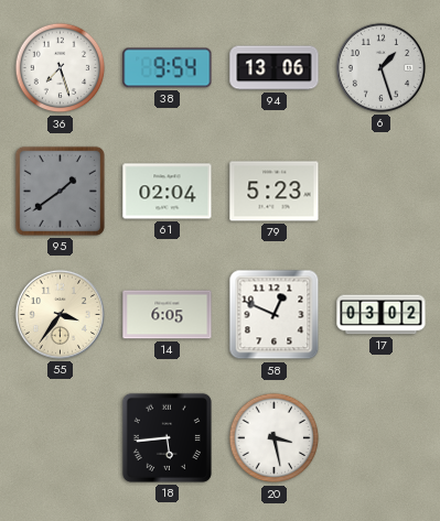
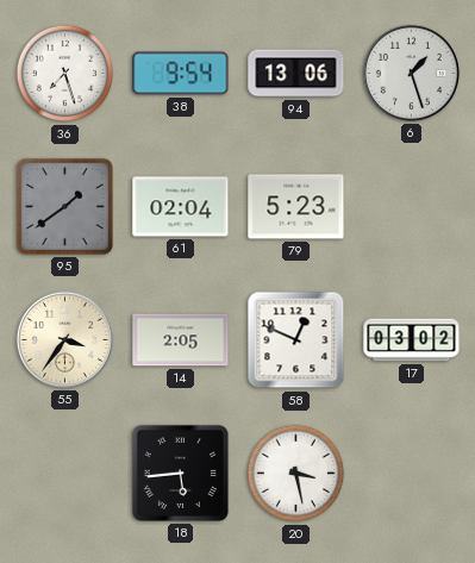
14: 6:05 -> 2:05 (181, 340)
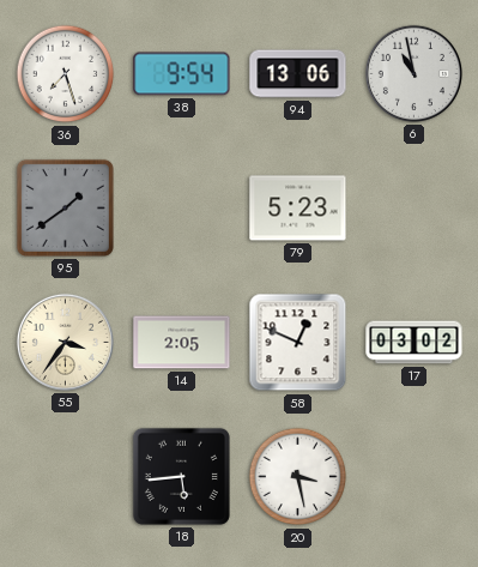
6: 1:27 -> 10:58 (413, 73)
61: 02:04 -> none (181, 207)
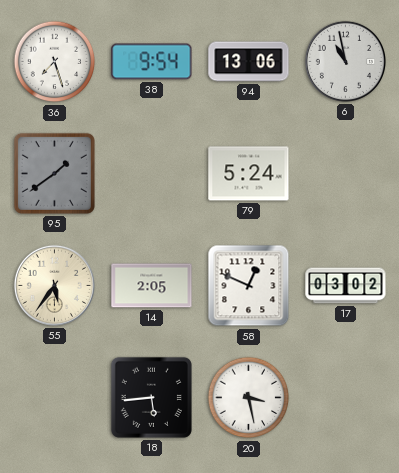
79: 5:23 -> 5:24 (249, 174)
55: 3:36 -> 5:36 (54, 285)
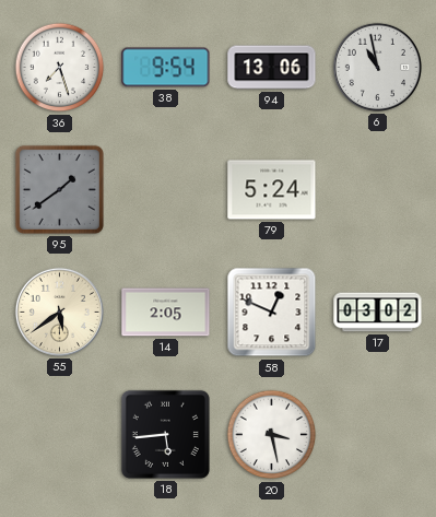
55: 5:36 -> 5:39 (59, 312)
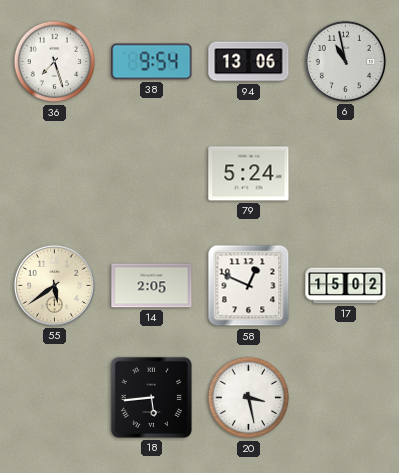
95: 1:39 -> none (59, 189)
17: 03:02 -> 15:02 (346, 286)
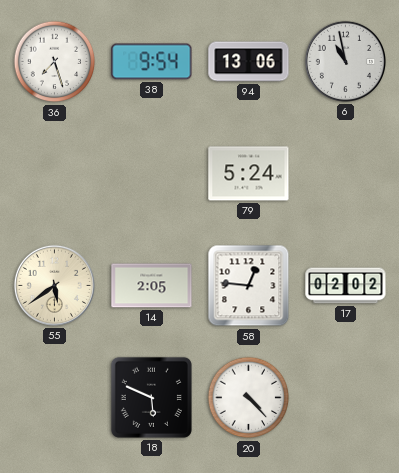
58: 12:49 -> 12:46 (249, 286)
17: 15:02 -> 02:02 (346, 286)
18: 5:44 -> 5:49 (151, 397)
20: 3:28 -> 4:23 (249, 398)
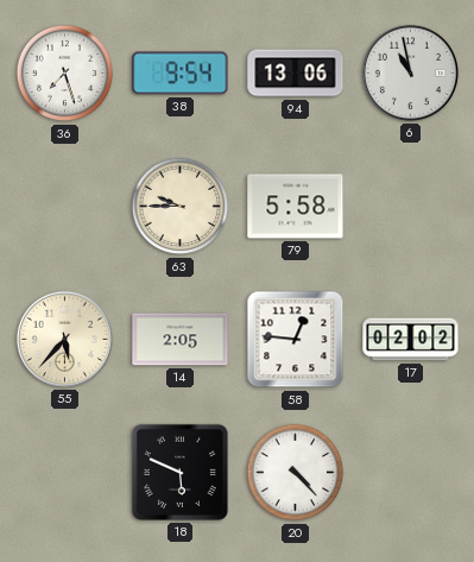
63: none -> 9:45 (181, 207)
79: 5:24 -> 5:58 (296, 207)
55: 5:39 -> 5:37 (64, 339)
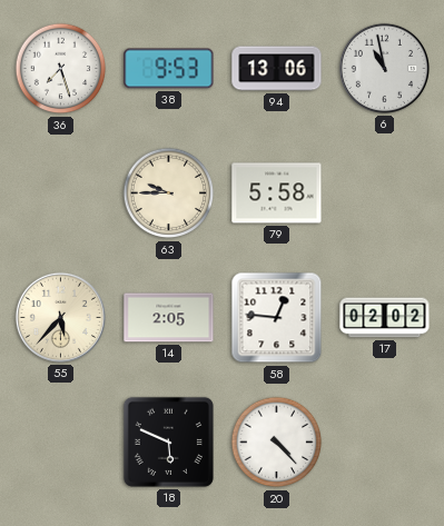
38: 9:54 -> 9:53 (169, 69)
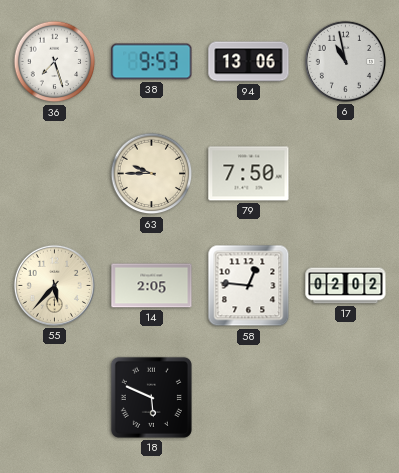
79: 5:58 -> 7:50 (249, 174)
20: 4:23 -> none (277, 443)
